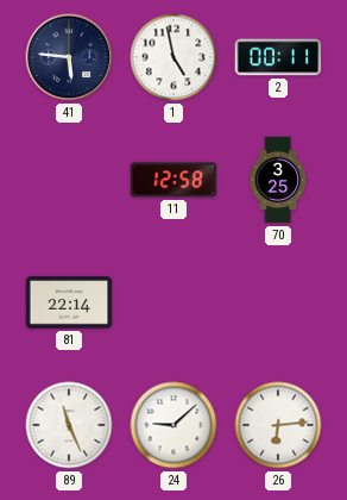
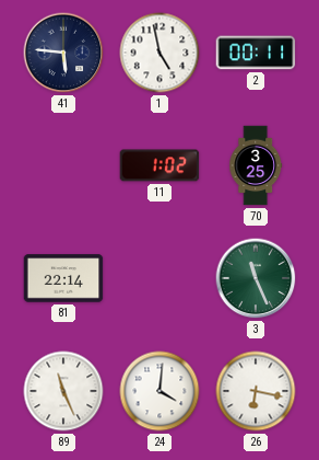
11: 12:58 -> 1:02 (159, 165)
3: none -> 11:26 (256, 278)
24: 9:08 -> 4:01 (159, 391)
26: 6:14 -> 6:17 (256, 391)
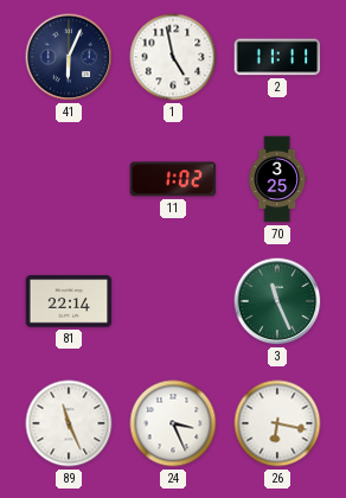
41: 5:46 -> 6:04 (69, 57)
2: 00:11 -> 11:11 (277, 57)
24: 4:01 -> 3:26 (173, 423)
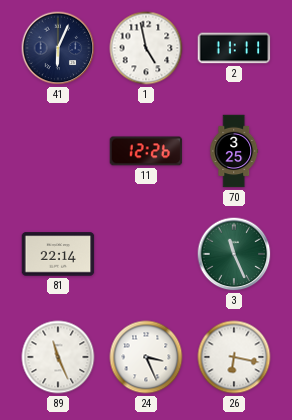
11: 1:02 -> 12:26 (146, 151)
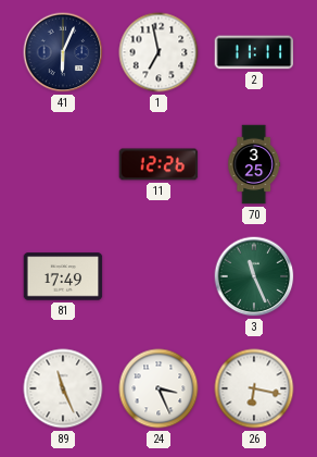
1: 4:58 -> 6:58 (158, 52)
81: 22:14 -> 17:49 (63, 276)
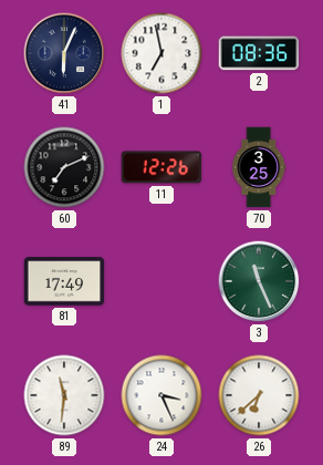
2: 11:11 -> 08:36 (259, 53)
60: none -> 7:11 (64, 167)
89: 11:26 -> 11:31 (64, 395)
26: 6:17 -> 6:38 (259, 395)
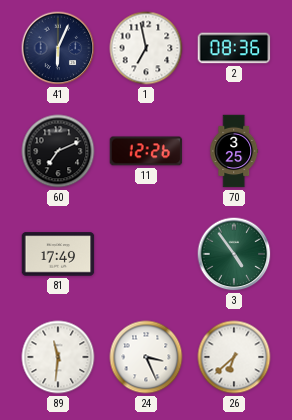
3: 11:26 -> 4:54 (234, 254)
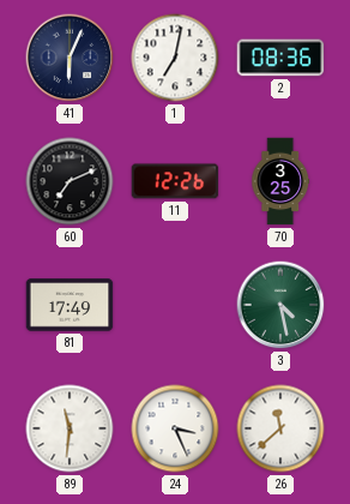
1: 6:58 -> 7:02 (175, 58)
3: 4:54 -> 4:28 (280, 305)
26: 6:38 -> 11:38 (280, 428)
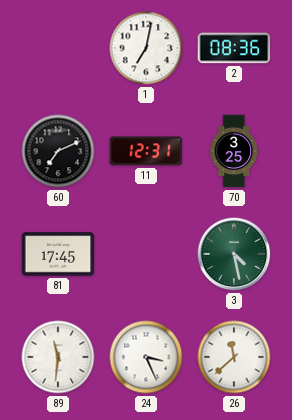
41: 6:04 -> none (70, 58)
11: 12:26 -> 12:31 (146, 151)
81: 17:49 -> 17:45 (58, 254)
